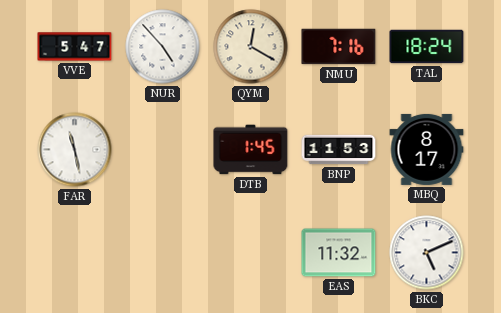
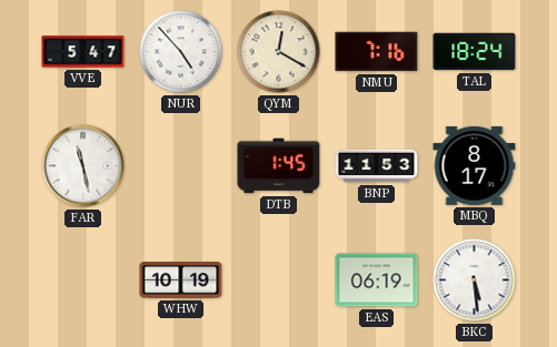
WHW: none -> 10:19 (181, 280)
EAS: 11:32 -> 06:19 (377, 280)
BKC: 5:11 -> 5:29 (475, 280)
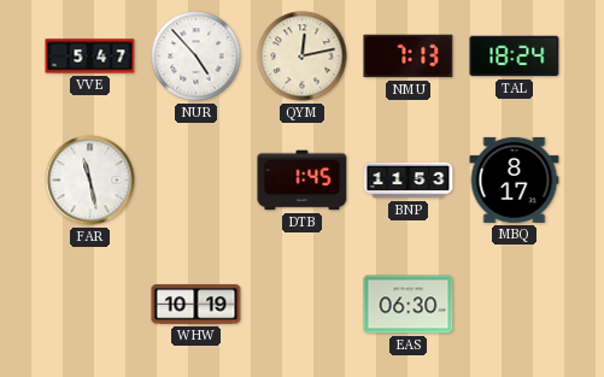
QYM: 12:20 -> 12:13 (303, 57)
NMU: 7:16 -> 7:13 (409, 57)
EAS: 06:19 -> 06:30 (409, 305)
BKC: 5:29 -> none (475, 280)
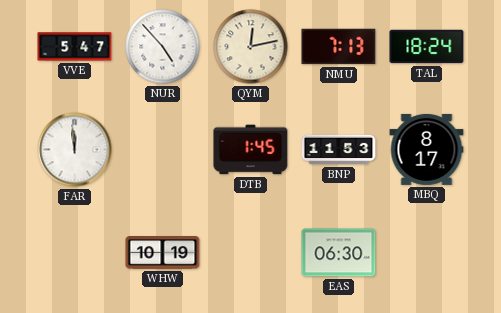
FAR: 11:28 -> 11:59 (75, 150)
